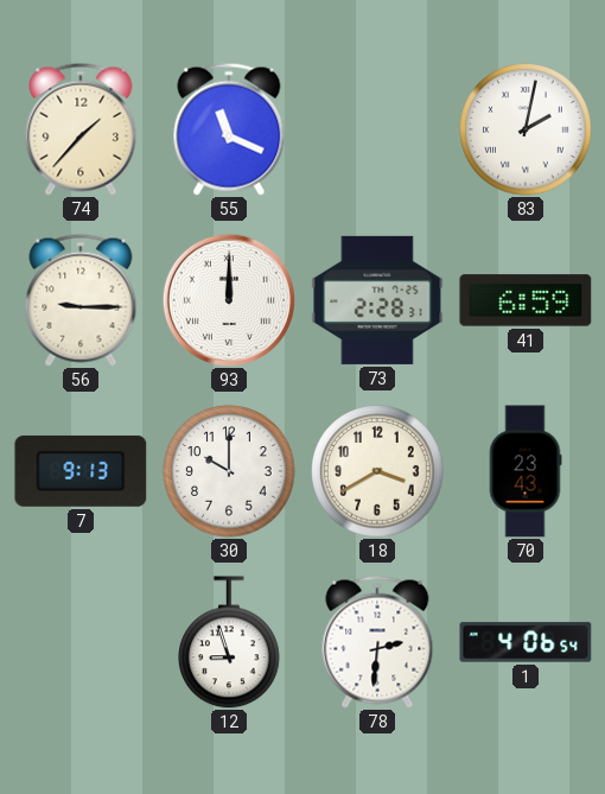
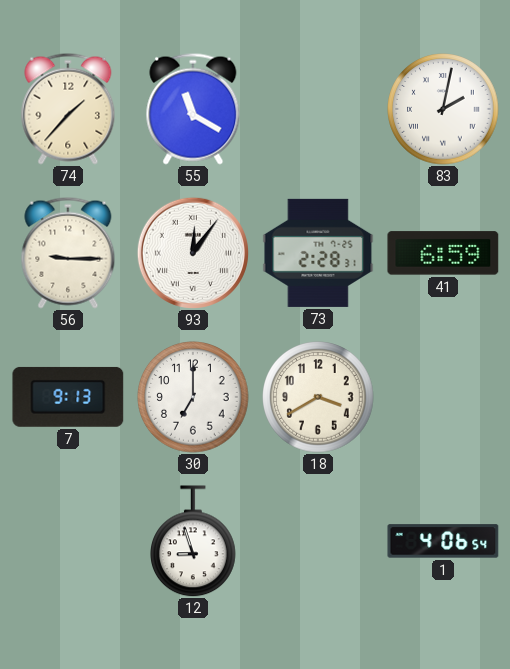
55: 11:19 -> 11:20 (193, 109)
93: 12:00 -> 12:06 (193, 253)
30: 10:00 -> 7:00 (193, 397)
70: 23:43 -> none (526, 471)
78: 2:31 -> none (377, 642)
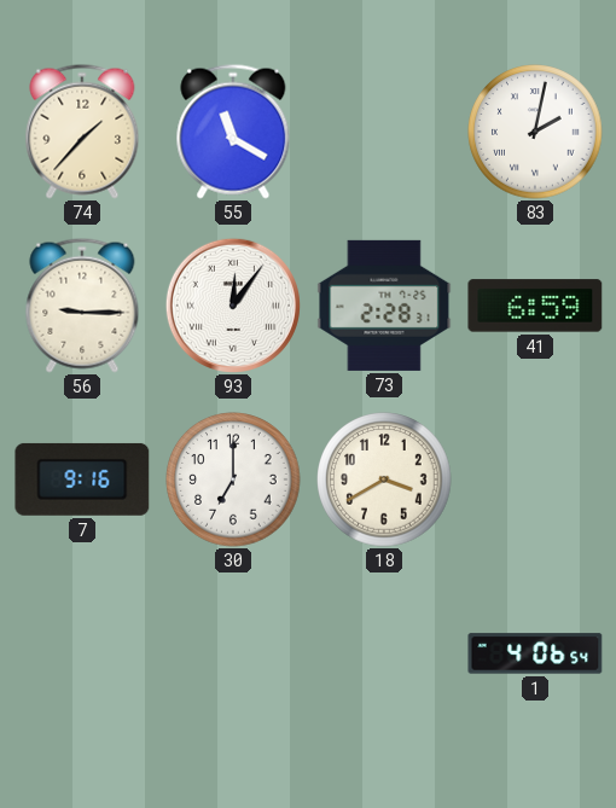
7: 9:13 -> 9:16 (82, 479)
12: 8:57 -> none (194, 541)
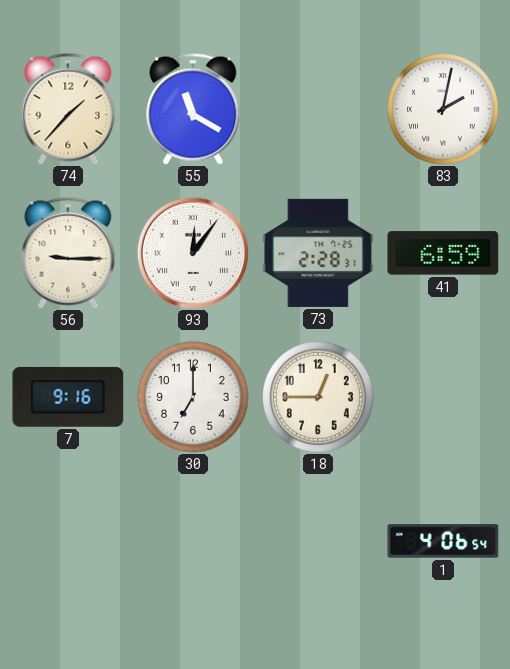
18: 3:40 -> 12:45 (318, 397)
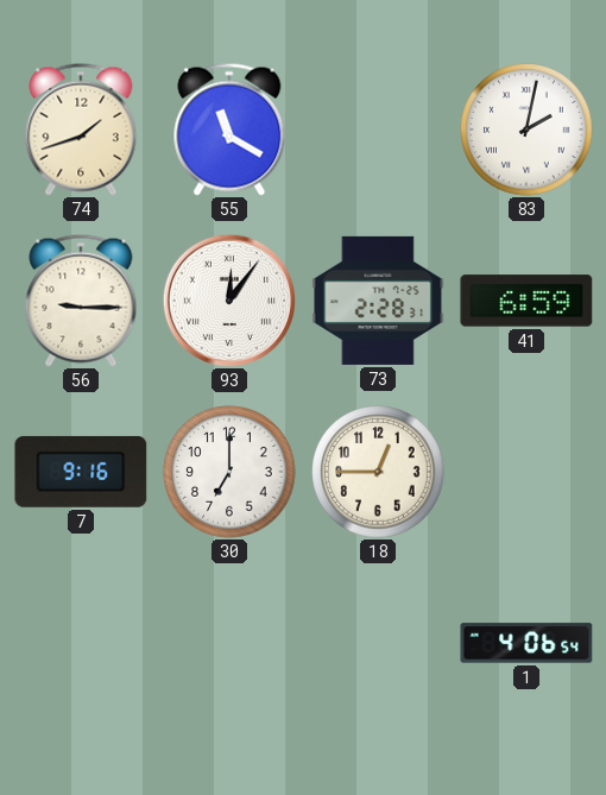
74: 1:37 -> 1:42 (81, 130)
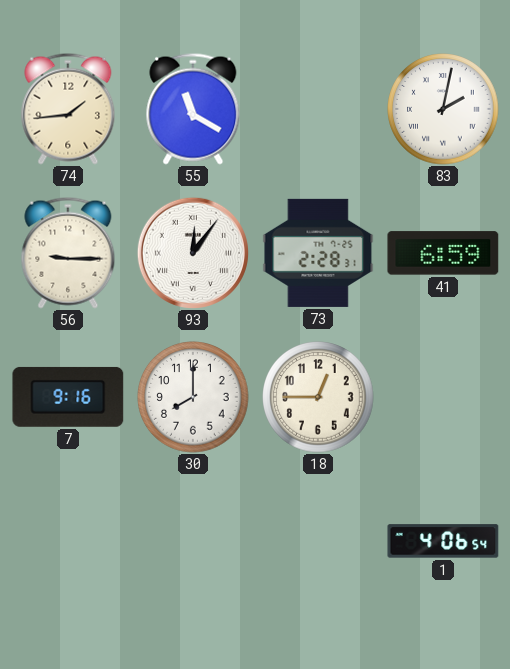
74: 1:42 -> 1:44 (68, 109)
30: 7:00 -> 8:00 (193, 397)
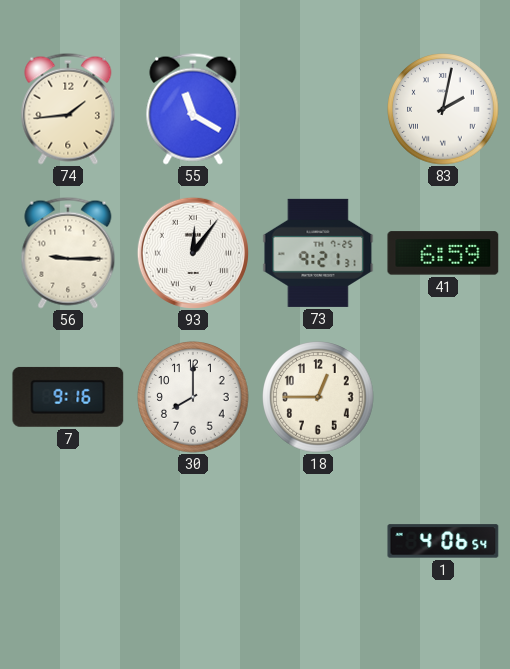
73: 2:28 -> 9:21 (318, 253)
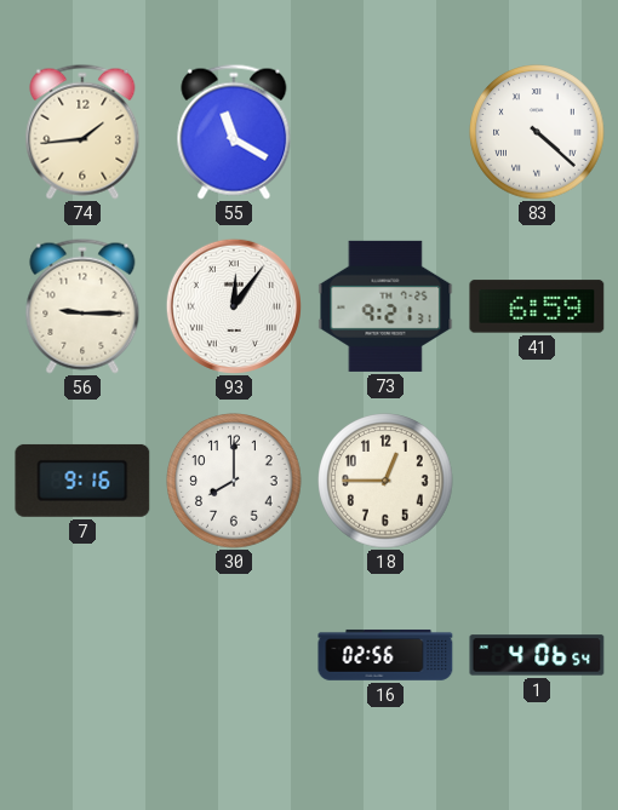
83: 2:02 -> 4:22 (537, 132)
16: none -> 02:56 (385, 655)
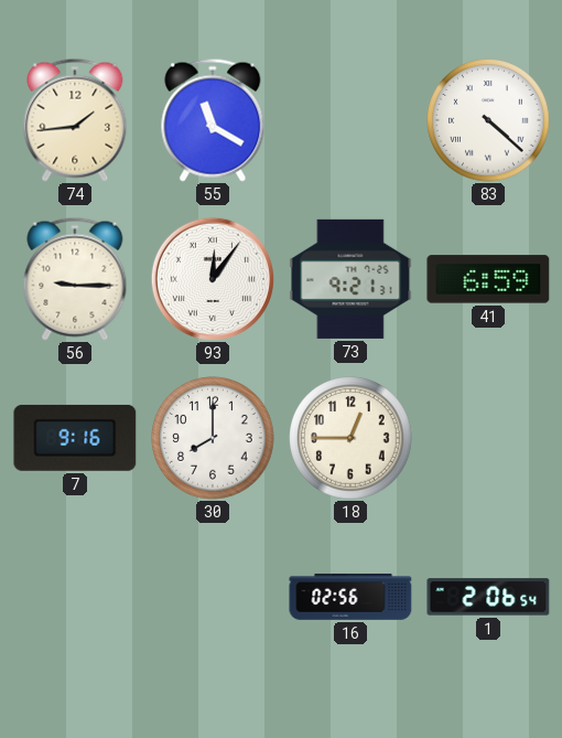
1: 4:06 -> 2:06 (488, 597)
